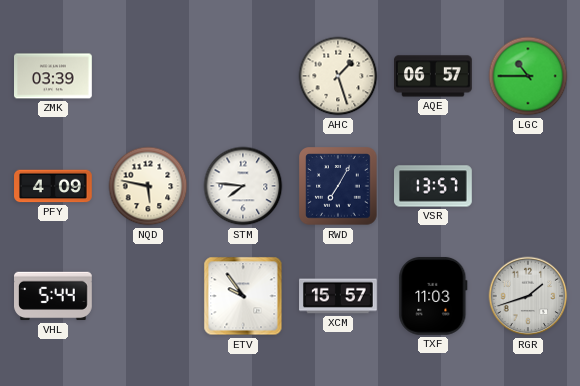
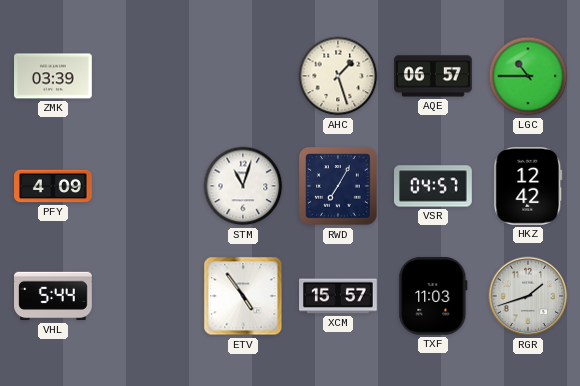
NQD: 5:47 -> none (148, 186)
STM: 7:46 -> 11:03 (243, 186)
VSR: 13:57 -> 04:57 (434, 186)
HKZ: none -> 12:42 (528, 186)
ETV: 9:54 -> 4:54 (243, 296)
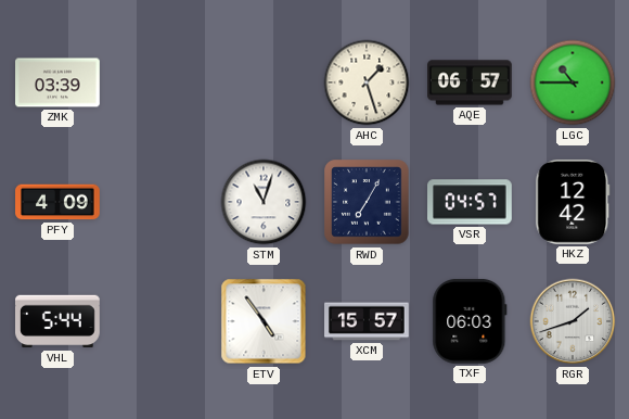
TXF: 11:03 -> 06:03 (470, 321)
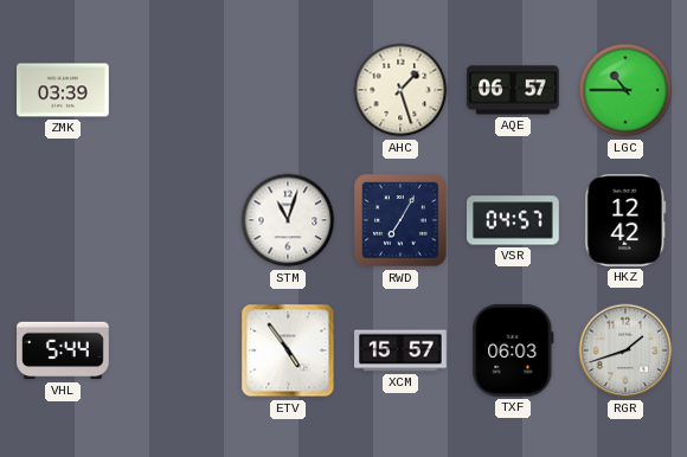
PFY: 4:09 -> none (57, 202)
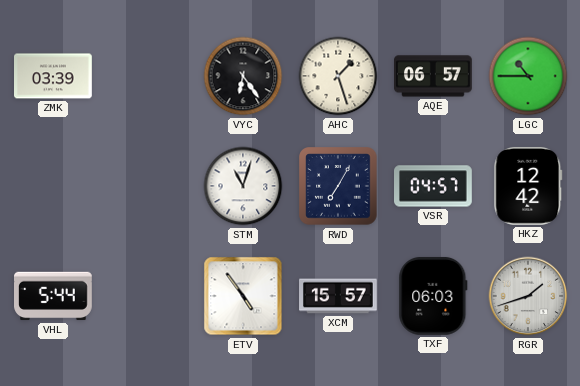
VYC: none -> 6:24 (243, 76)
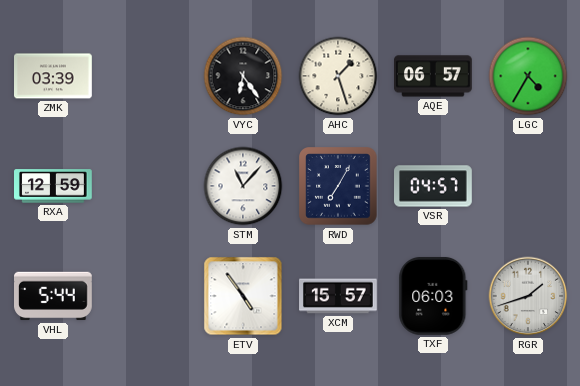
LGC: 10:45 -> 4:35 (528, 76)
RXA: none -> 12:59 (54, 186)
STM: 11:03 -> 11:07 (243, 186)
HKZ: 12:42 -> none (528, 186)
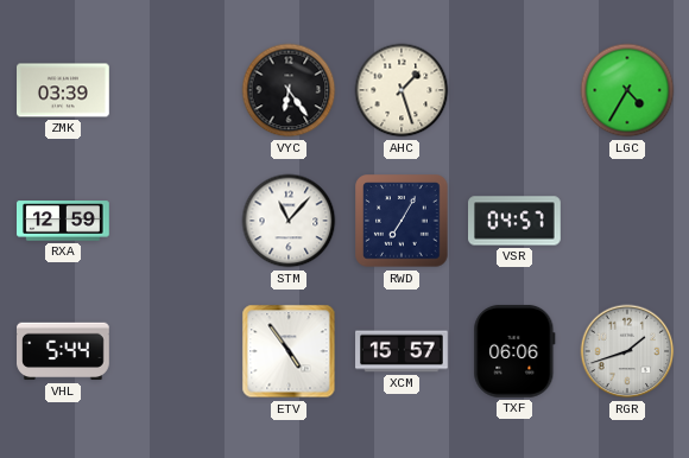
AQE: 06:57 -> none (434, 76)
TXF: 06:03 -> 06:06 (514, 351)
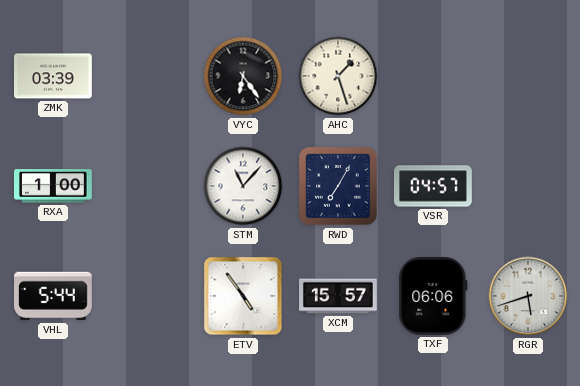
LGC: 4:35 -> none (627, 90)
RXA: 12:59 -> 1:00 (54, 186)
RGR: 1:42 -> 5:42 (528, 296)
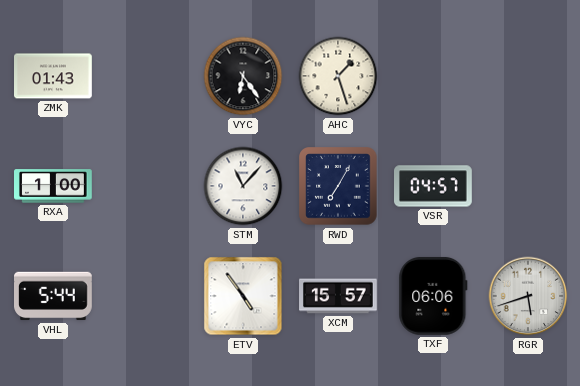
ZMK: 03:39 -> 01:43 (54, 76)
